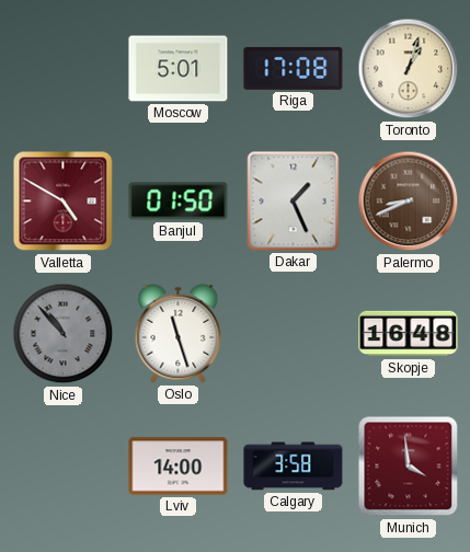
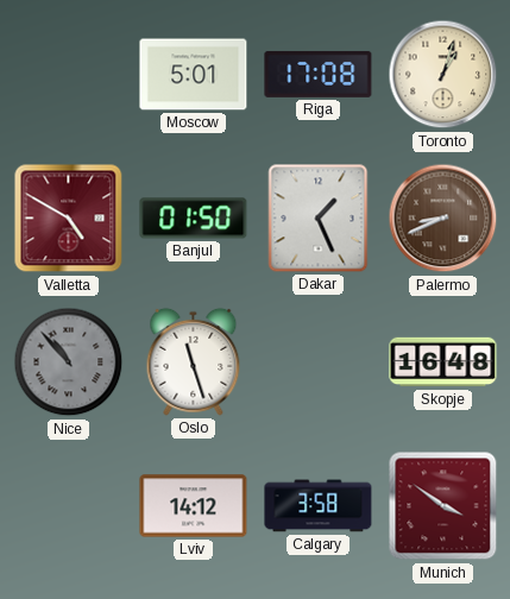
Lviv: 14:00 -> 14:12 (194, 506)
Munich: 3:59 -> 3:51 (443, 506)
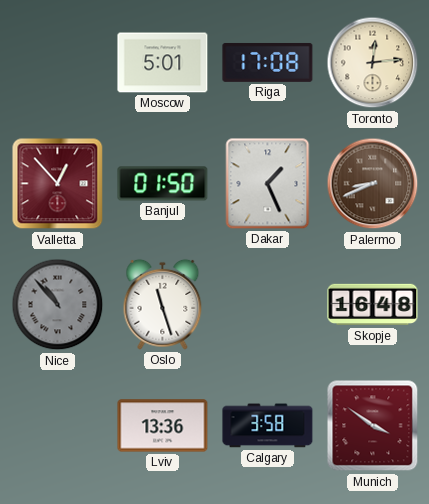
Toronto: 1:03 -> 12:14 (373, 63)
Valletta: 4:50 -> 12:53 (58, 184)
Lviv: 14:12 -> 13:36 (163, 426)
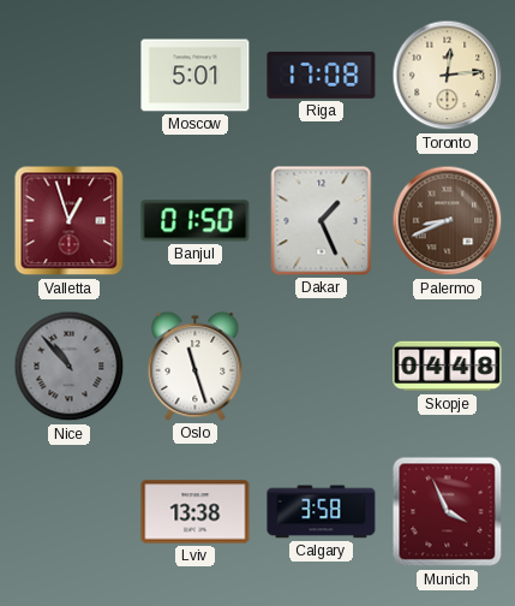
Valletta: 12:53 -> 12:57 (70, 221)
Skopje: 16:48 -> 04:48 (448, 367)
Lviv: 13:36 -> 13:38 (196, 512)
Munich: 3:51 -> 3:56 (448, 512)
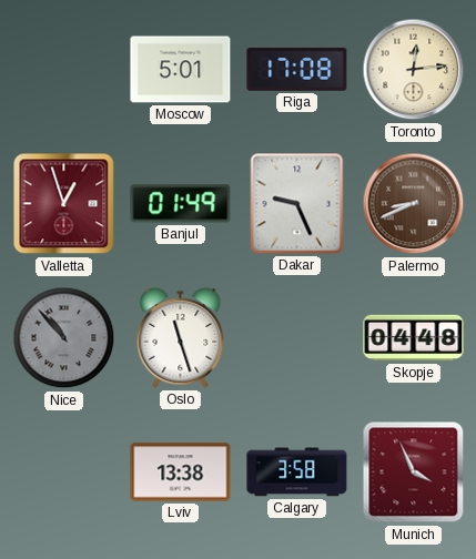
Banjul: 01:50 -> 01:49 (181, 204)
Dakar: 1:26 -> 9:26 (297, 204)
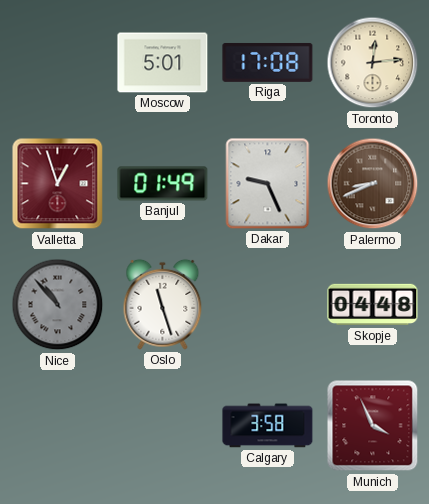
Lviv: 13:38 -> none (181, 472)
